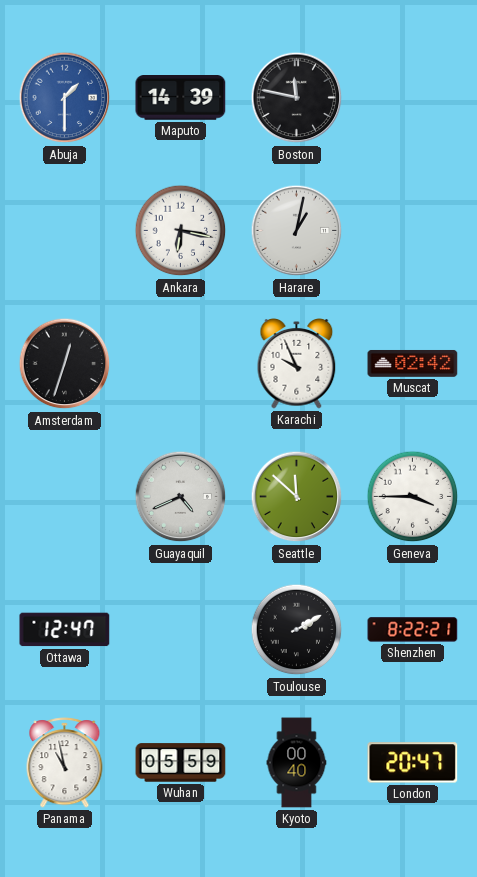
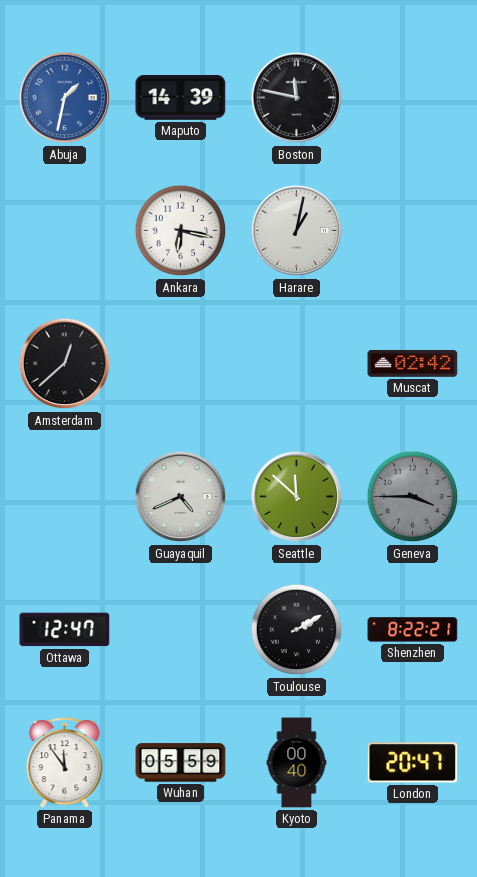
Abuja: 1:30 -> 1:32 (65, 98)
Amsterdam: 12:33 -> 12:38 (65, 364)
Karachi: 9:56 -> none (297, 364)
Geneva dial: white -> grey (413, 497)
Panama: 10:58 -> 11:54 (65, 763)
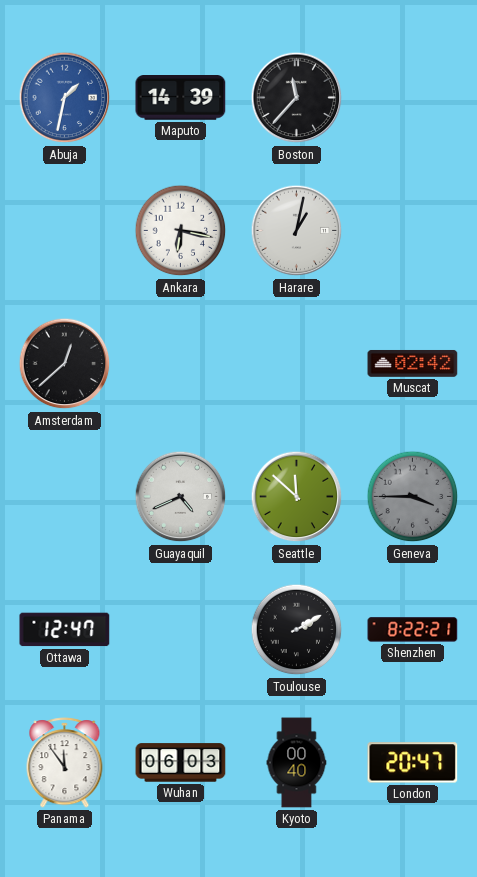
Boston: 11:47 -> 11:37 (297, 98)
Wuhan: 05:59 -> 06:03 (181, 763)
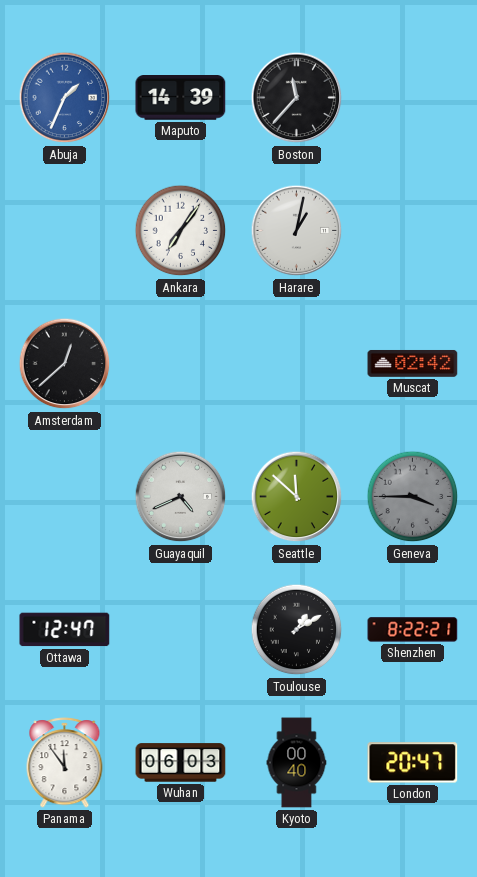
Abuja: 1:32 -> 1:34 (65, 98)
Ankara: 6:17 -> 7:06 (181, 231)
Toulouse: 2:10 -> 1:10 (297, 630)
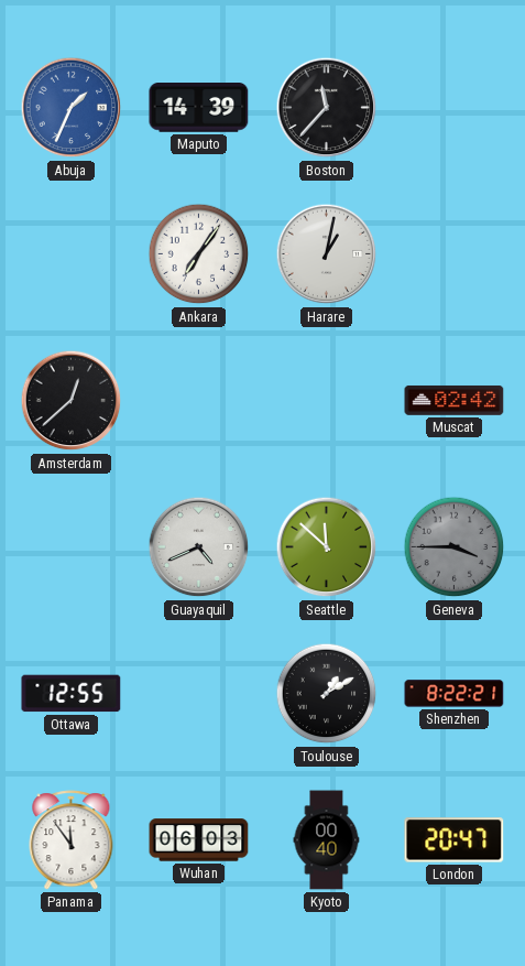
Ottawa: 12:47 -> 12:55 (72, 694)
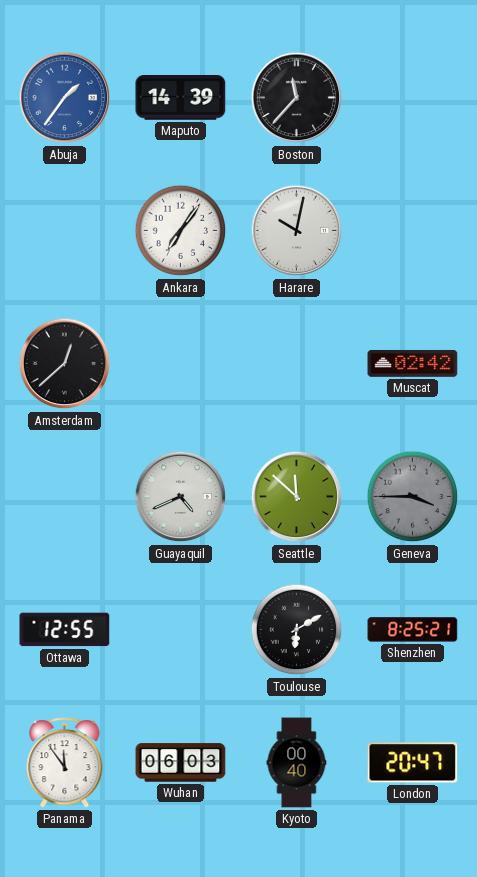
Abuja: 1:34 -> 1:36 (65, 98)
Harare: 1:02 -> 10:02 (297, 231)
Toulouse: 1:10 -> 6:10 (297, 630)
Shenzhen: 8:22 -> 8:25 (413, 630)
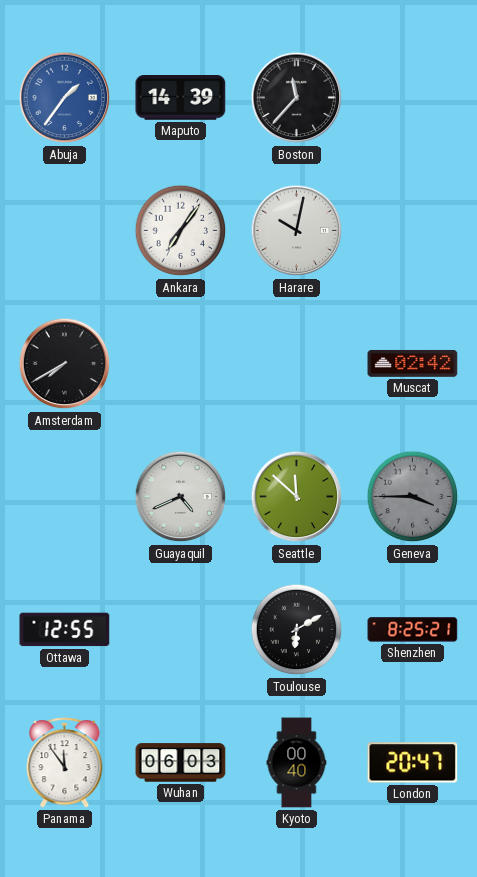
Amsterdam: 12:38 -> 7:40 (65, 364)
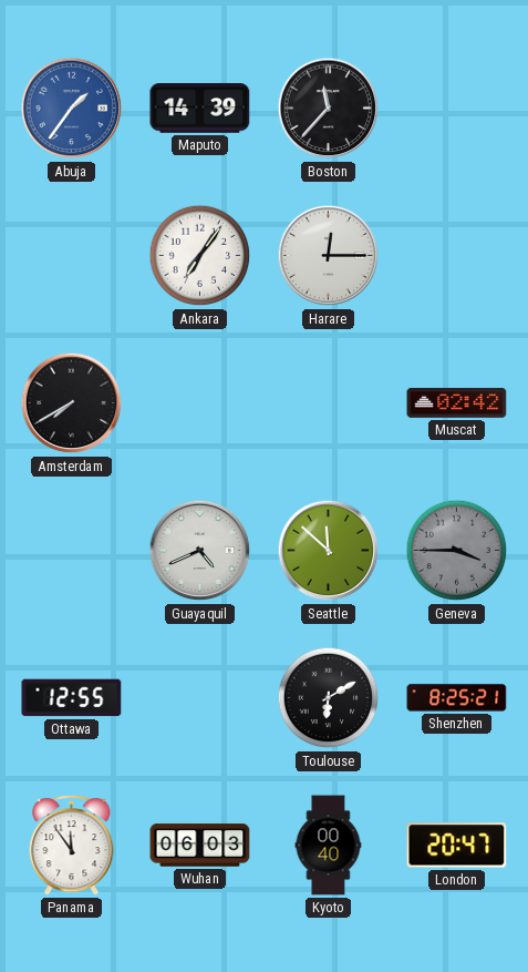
Harare: 10:02 -> 12:15 (329, 256)
